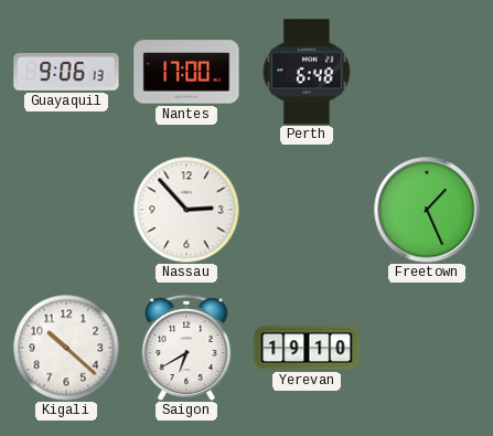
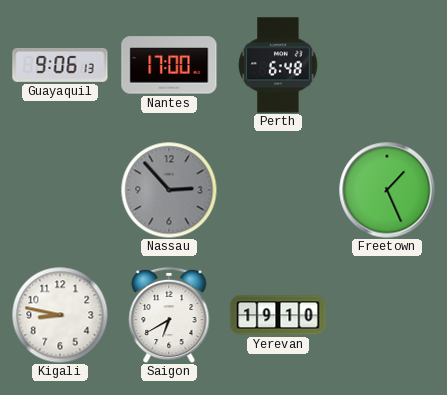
Nassau dial: white -> grey (169, 190)
Kigali: 10:22 -> 8:47 (60, 315)
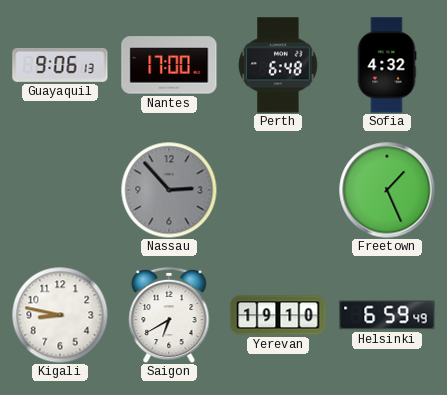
Sofia: none -> 4:32 (387, 65)
Helsinki: none -> 6:59 (387, 315)
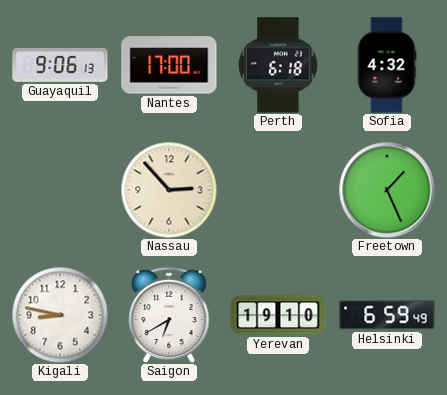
Perth: 6:48 -> 6:18 (278, 65)
Nassau dial: grey -> cream (169, 190)
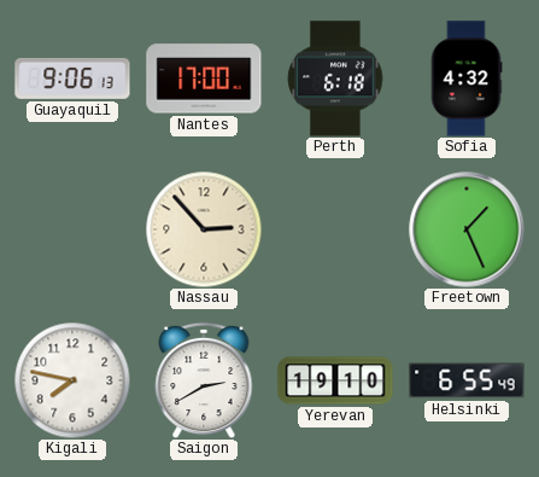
Kigali: 8:47 -> 7:47 (72, 380)
Saigon: 6:40 -> 2:40 (204, 380)
Helsinki: 6:59 -> 6:55 (467, 380)
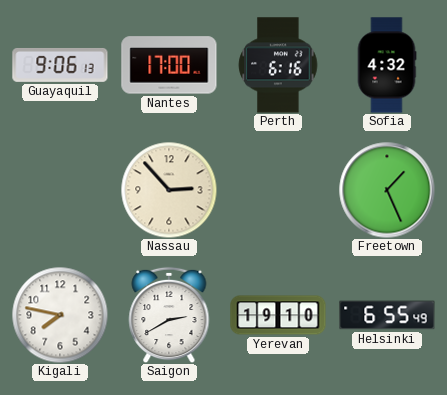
Perth: 6:18 -> 6:16 (278, 65)
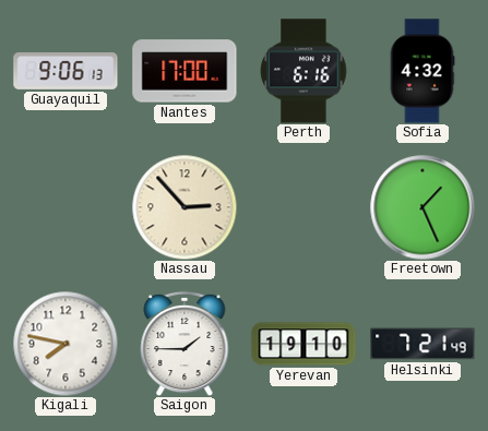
Saigon: 2:40 -> 1:45 (185, 344)
Helsinki: 6:55 -> 7:21 (422, 344)
